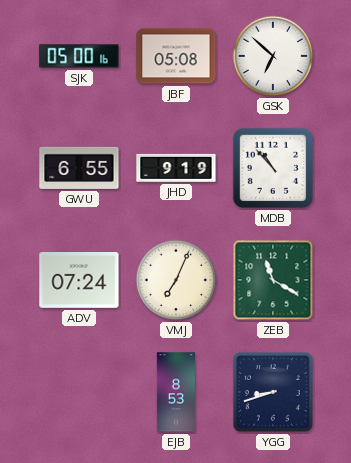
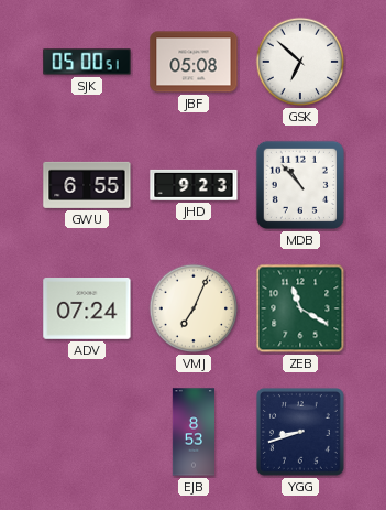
SJK: 05:00:16 -> 05:00:51 (87, 62)
JHD: 9:19 -> 9:23 (194, 185)
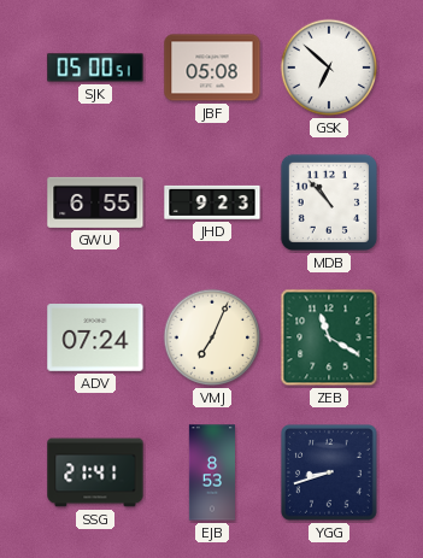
SSG: none -> 21:41 (95, 472)
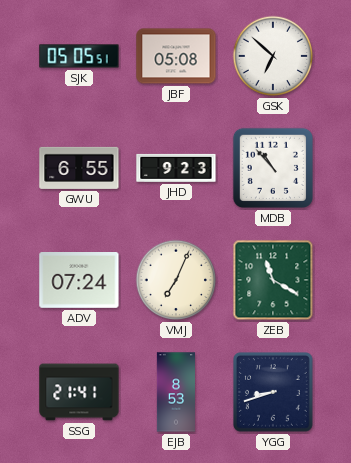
SJK: 05:00 -> 05:05 (79, 56)
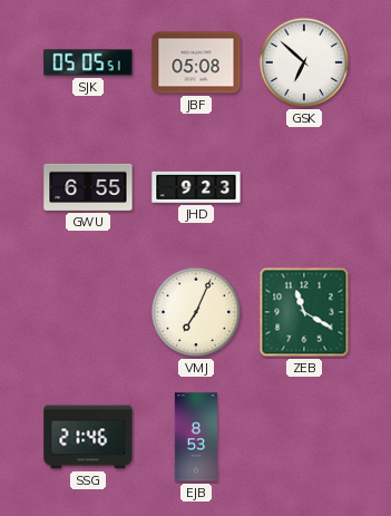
MDB: 10:53 -> none (273, 168)
ADV: 07:24 -> none (79, 281)
SSG: 21:41 -> 21:46 (88, 437)
YGG: 8:42 -> none (273, 392)
